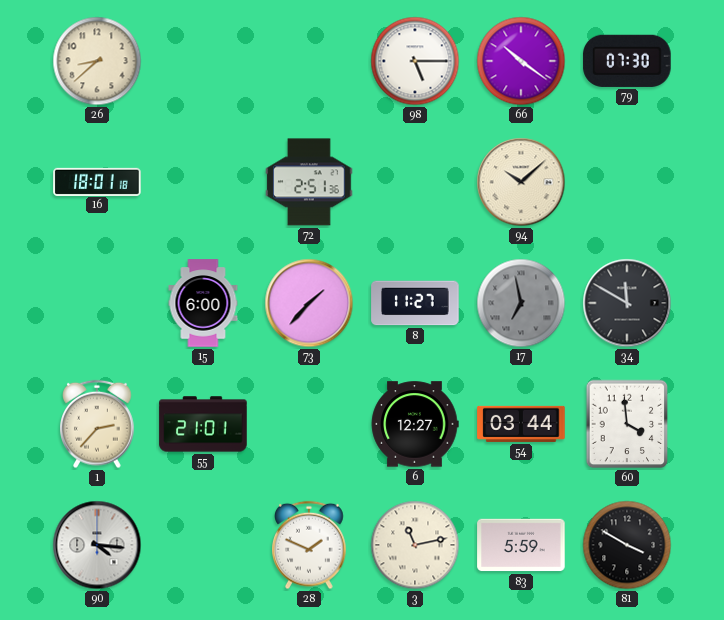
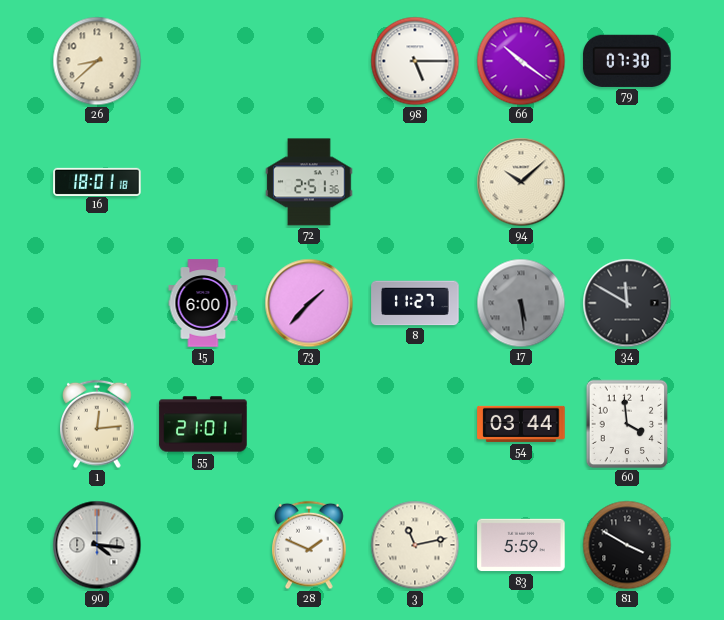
17: 6:58 -> 5:29 (521, 303)
1: 2:37 -> 12:14 (98, 424)
6: 12:27 -> none (415, 424)
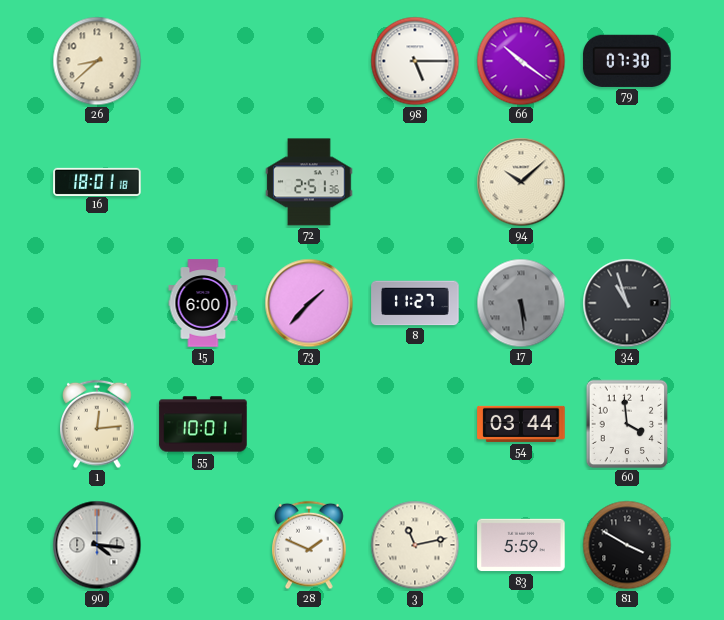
34: 11:50 -> 10:57 (627, 303)
55: 21:01 -> 10:01 (203, 424)
